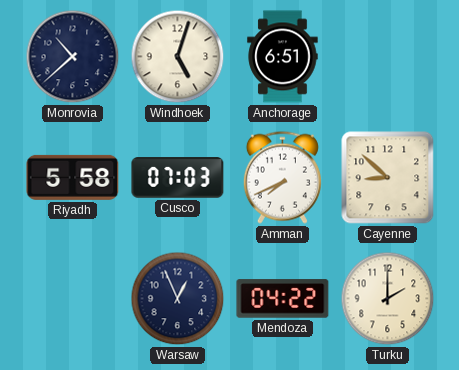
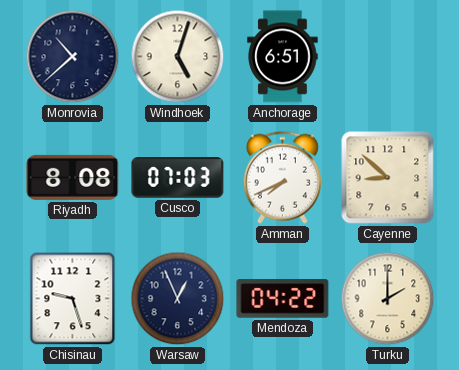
Riyadh: 5:58 -> 8:08 (73, 177)
Chisinau: none -> 9:27 (73, 299)
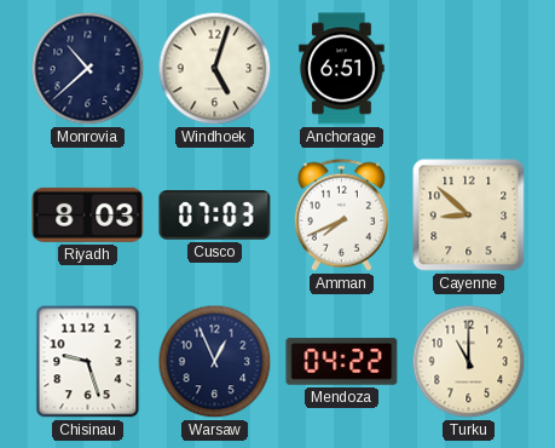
Riyadh: 8:08 -> 8:03 (88, 214)
Turku: 2:00 -> 11:00 (469, 362)
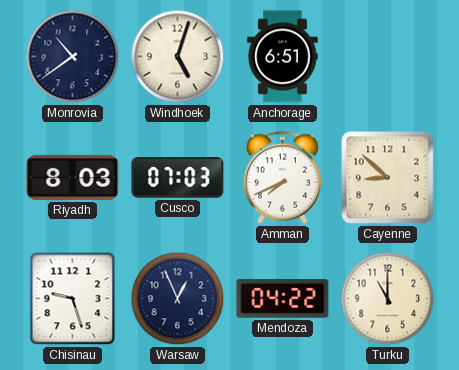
Monrovia: 10:38 -> 10:39 (73, 57)
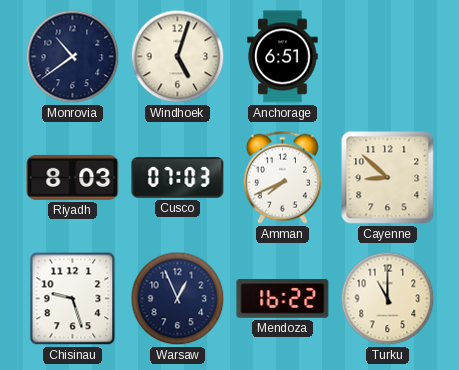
Mendoza: 04:22 -> 16:22 (283, 299)
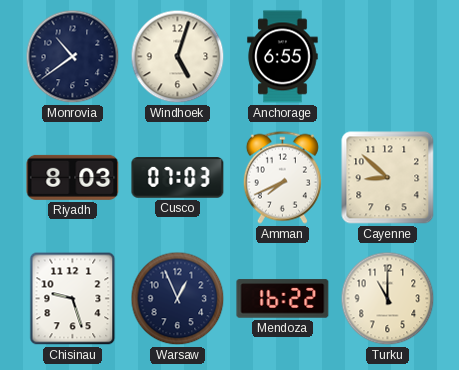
Anchorage: 6:51 -> 6:55 (283, 57)
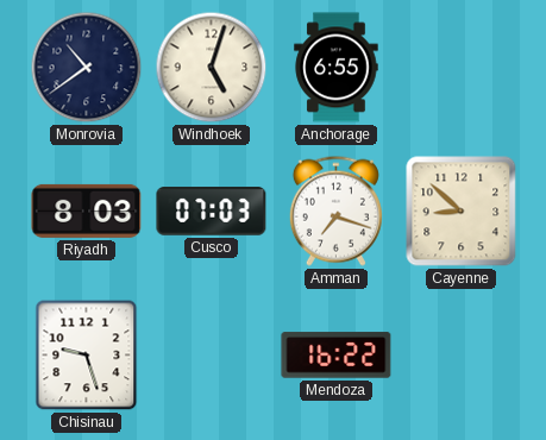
Amman: 7:41 -> 7:18 (335, 210)
Warsaw: 12:56 -> none (178, 299)
Turku: 11:00 -> none (388, 299)
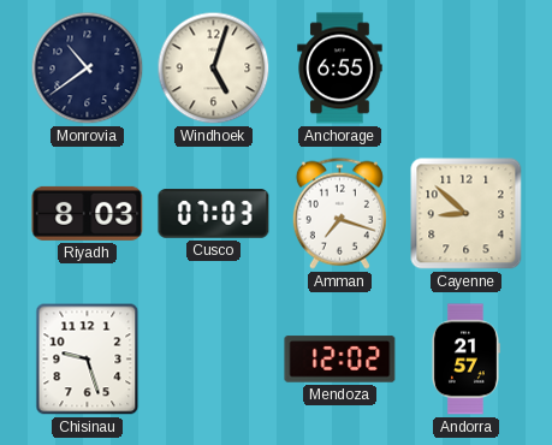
Mendoza: 16:22 -> 12:02 (340, 360)
Andorra: none -> 21:57 (465, 360)
